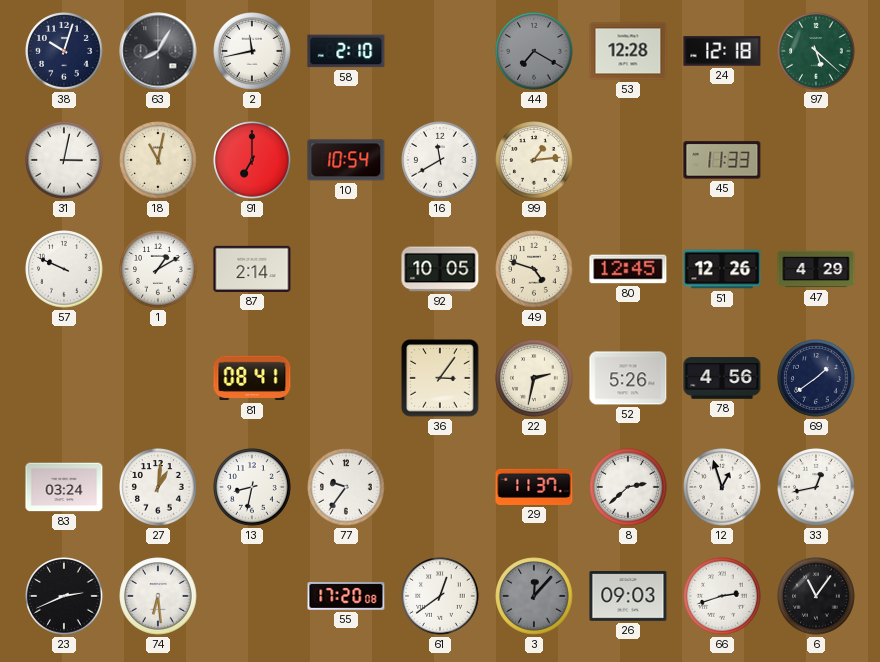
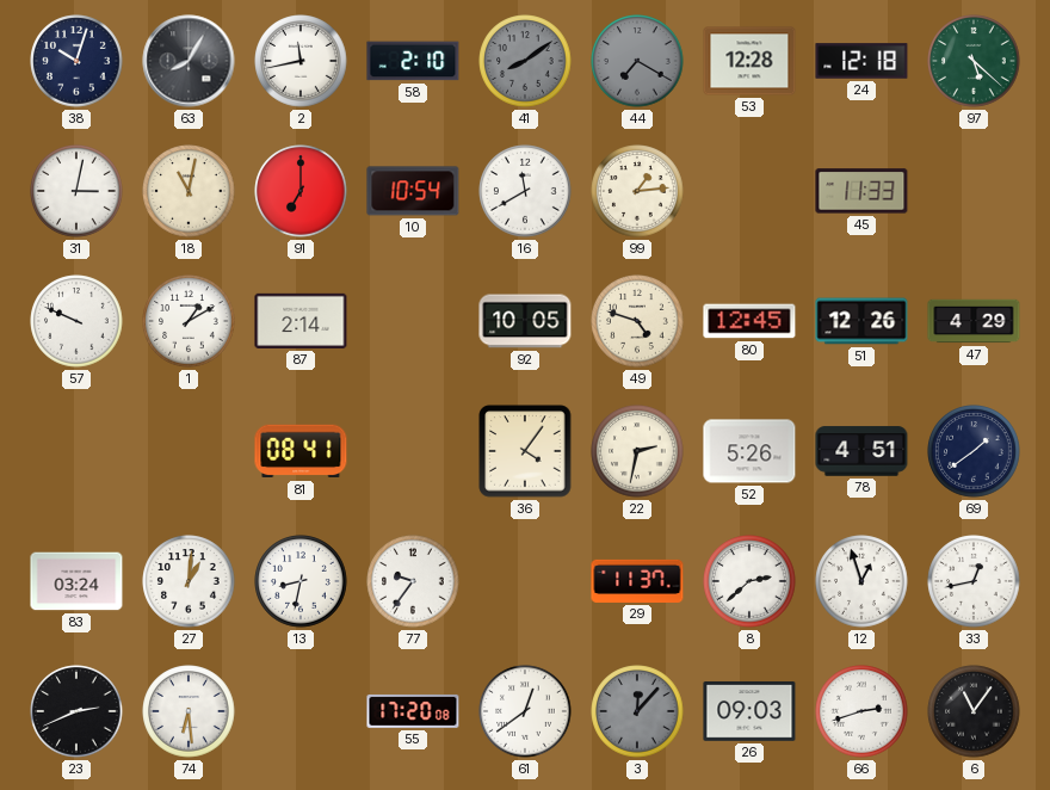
41: none -> 8:09 (525, 61)
36: 3:06 -> 4:06 (525, 451)
78: 4:56 -> 4:51 (861, 451)
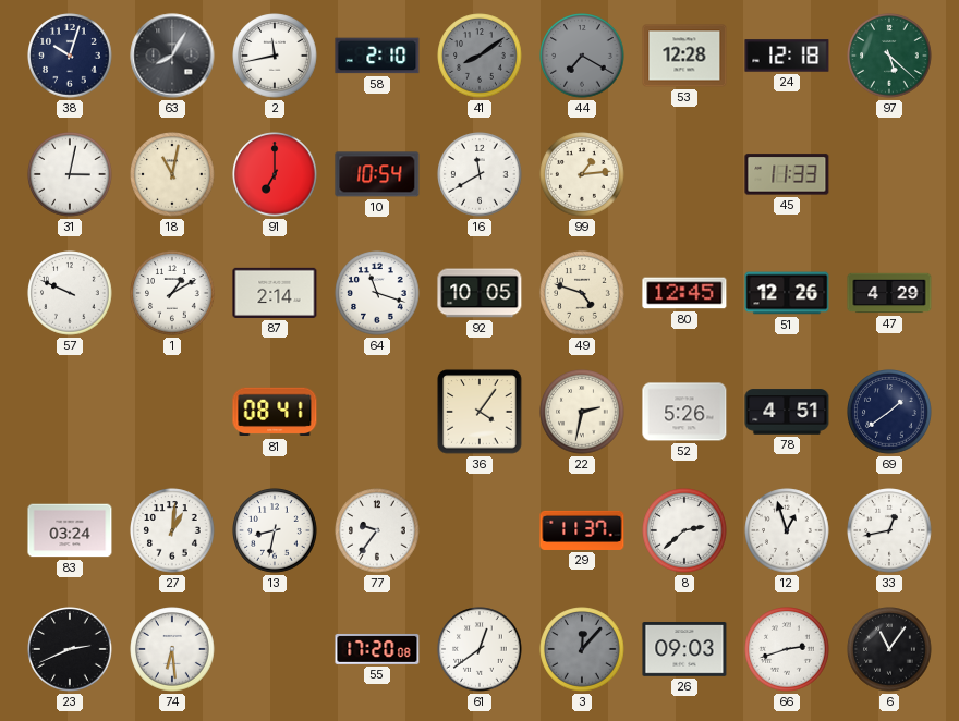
64: none -> 11:18 (377, 293)
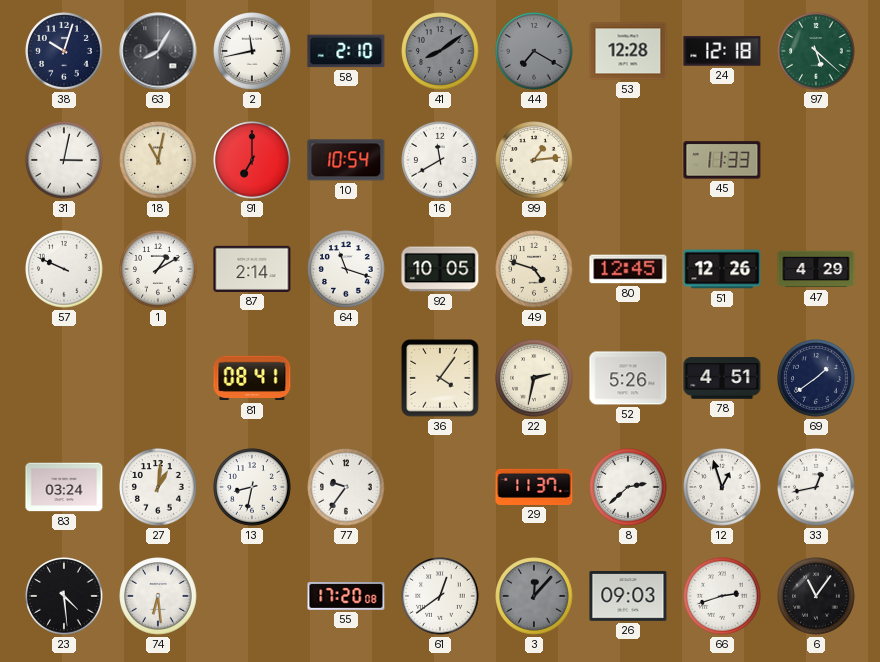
23: 2:41 -> 4:29 (64, 596)
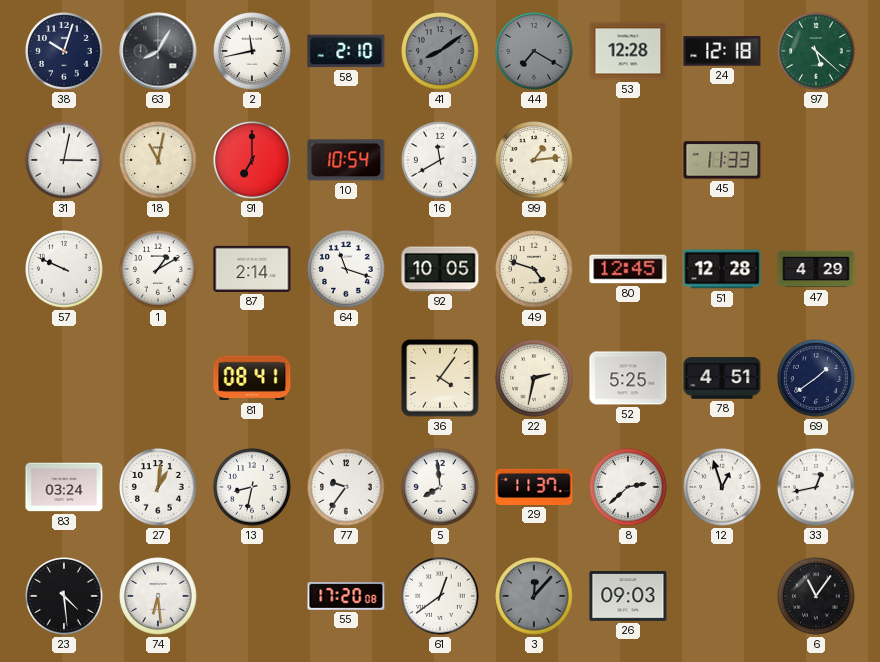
51: 12:26 -> 12:28 (722, 269)
52: 5:26 -> 5:25 (628, 378)
5: none -> 7:59 (440, 487)
66: 2:42 -> none (722, 596)
